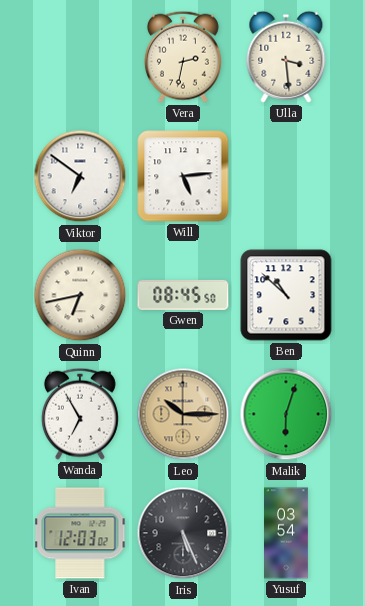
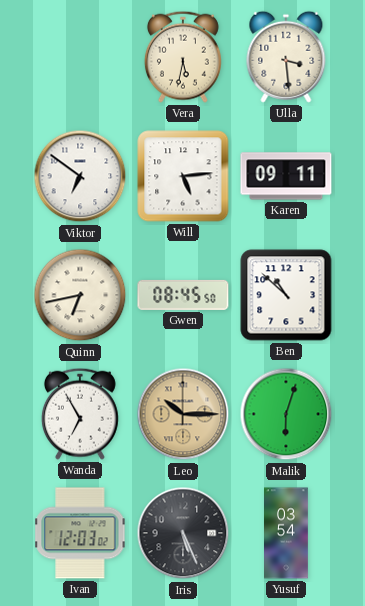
Vera: 2:32 -> 5:32 (183, 57)
Karen: none -> 09:11 (286, 176)
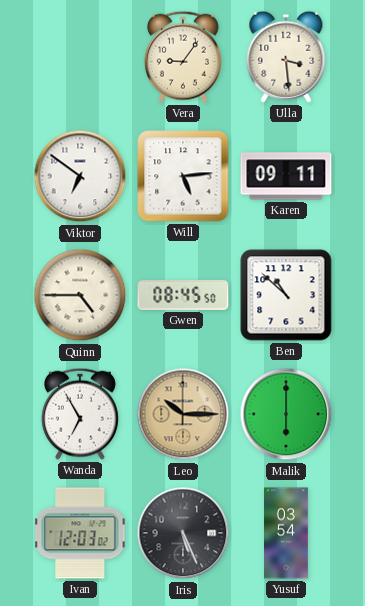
Vera: 5:32 -> 9:06 (183, 57)
Quinn: 6:43 -> 4:45 (80, 295)
Malik: 6:03 -> 6:00 (286, 414)
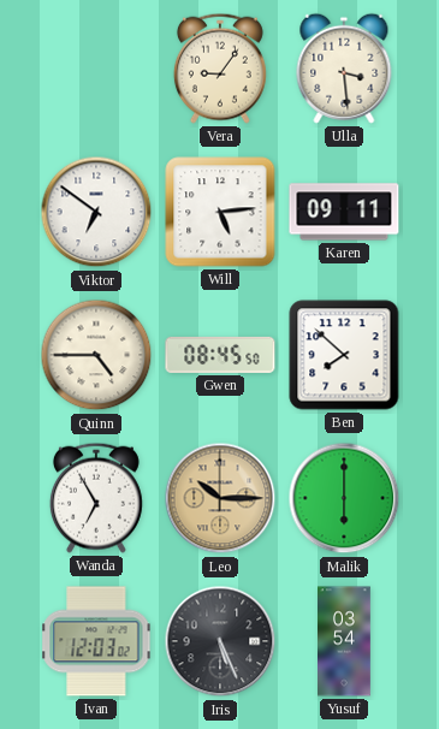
Ben: 10:52 -> 7:52 (344, 355)
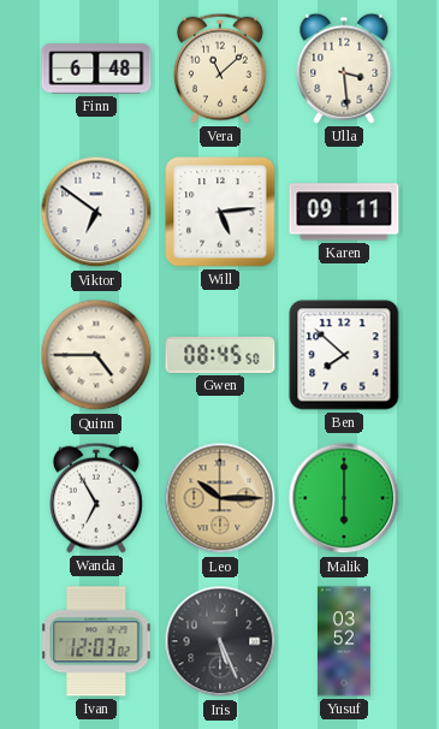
Finn: none -> 6:48 (96, 69)
Vera: 9:06 -> 11:08 (220, 69)
Yusuf: 03:54 -> 03:52 (345, 641)
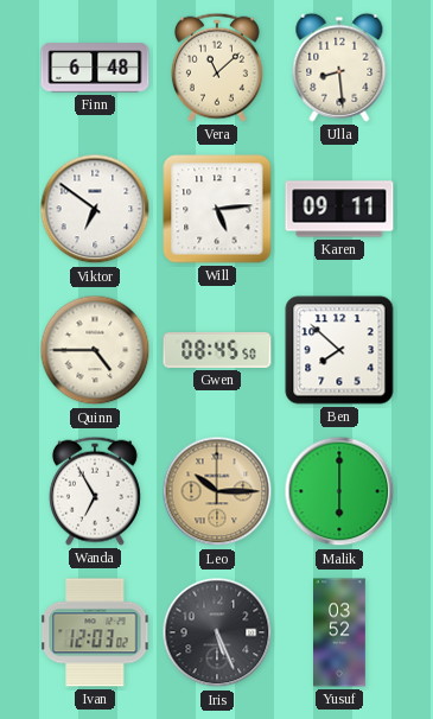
Ulla: 3:29 -> 8:29 (339, 68)
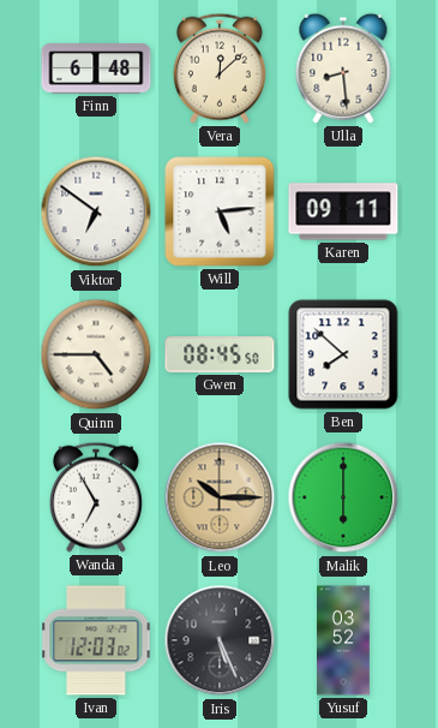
Vera: 11:08 -> 12:08 (220, 68)
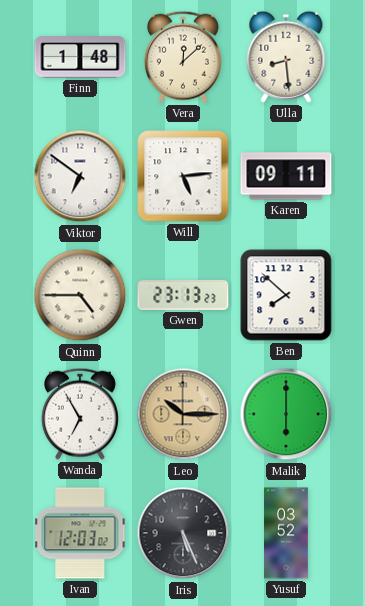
Finn: 6:48 -> 1:48 (80, 57)
Gwen: 08:45 -> 23:13 (183, 295)
